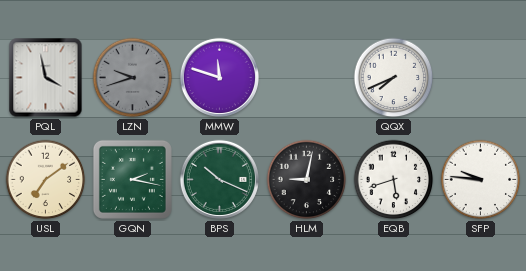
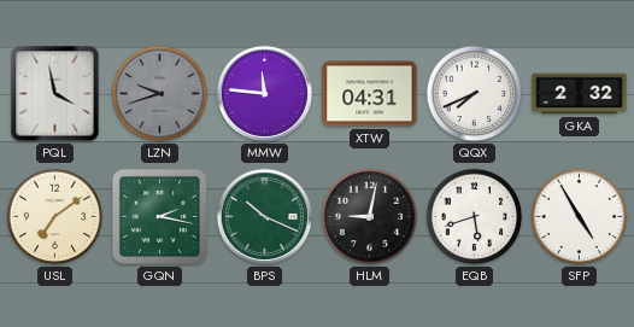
MMW: 11:48 -> 11:46 (264, 93)
XTW: none -> 04:31 (370, 94)
GKA: none -> 2:32 (580, 94)
SFP: 9:46 -> 4:55 (580, 217)
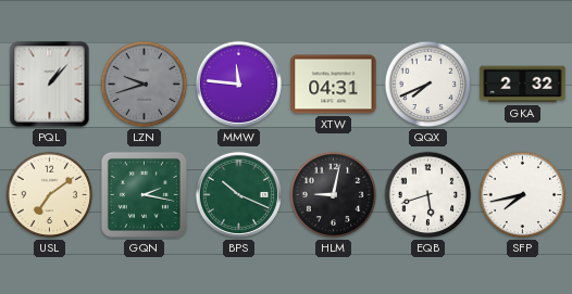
PQL: 3:58 -> 1:07 (50, 85)
SFP: 4:55 -> 7:43 (523, 195)
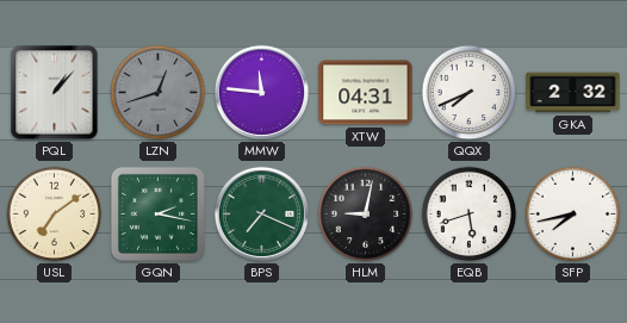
LZN: 9:42 -> 12:42 (159, 93)
BPS: 10:19 -> 7:19 (261, 213)
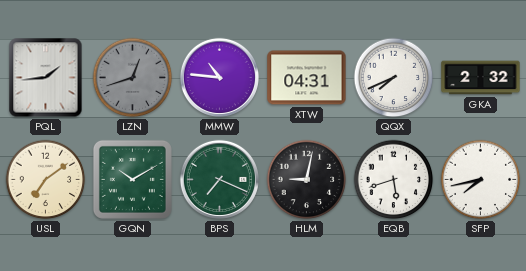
PQL: 1:07 -> 1:44 (46, 78)
MMW: 11:46 -> 10:46 (219, 77)
GQN: 2:17 -> 10:10 (132, 179)
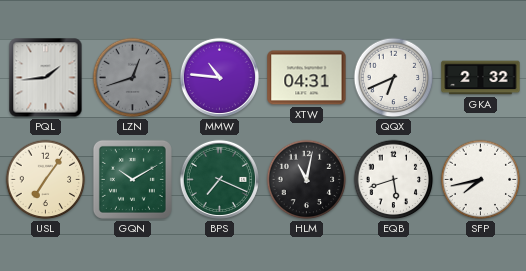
QQX: 7:41 -> 6:41 (394, 78)
USL: 7:09 -> 7:06 (46, 180)
HLM: 9:02 -> 11:02 (307, 180)
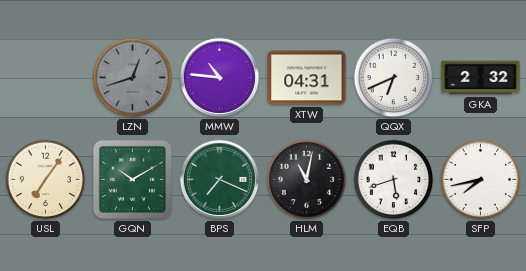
PQL: 1:44 -> none (46, 78)
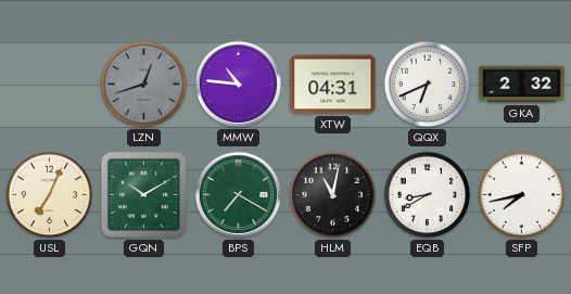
USL: 7:06 -> 7:04 (50, 195)
BPS: 7:19 -> 7:20 (238, 194)
EQB: 5:42 -> 8:40 (428, 195)
